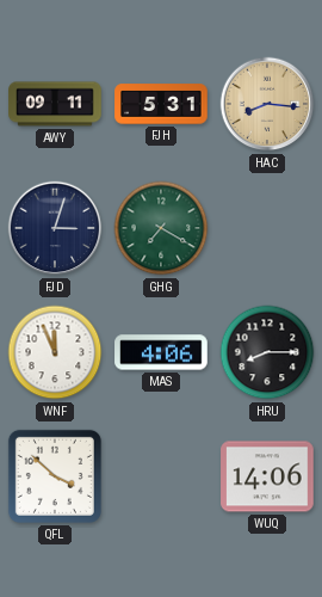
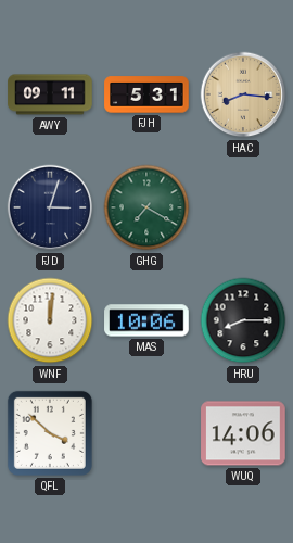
WNF: 11:56 -> 12:01 (50, 320)
MAS: 4:06 -> 10:06 (146, 320)
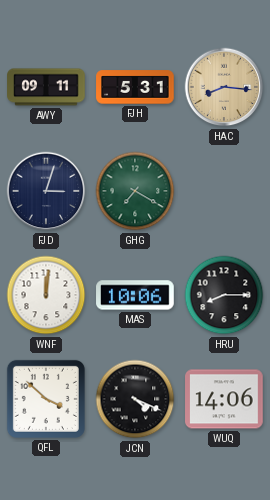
JCN: none -> 4:19 (135, 399)
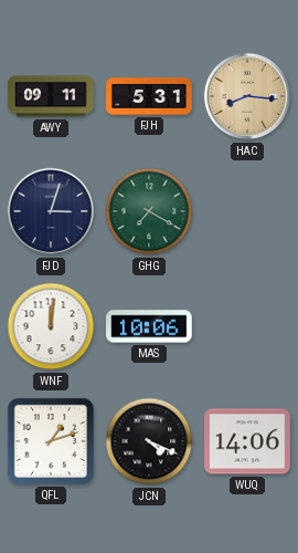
HRU: 8:15 -> none (224, 295)
QFL: 3:52 -> 1:12 (51, 441)
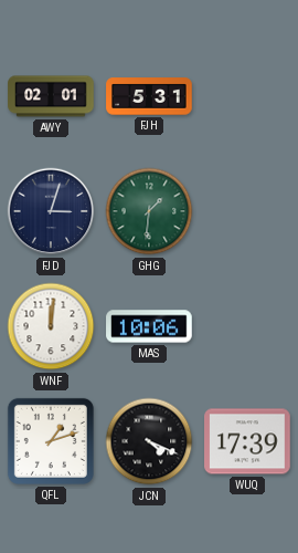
AWY: 09:11 -> 02:01 (51, 96)
HAC: 8:16 -> none (247, 96)
GHG: 7:20 -> 1:31 (149, 211)
WUQ: 14:06 -> 17:39 (247, 441)
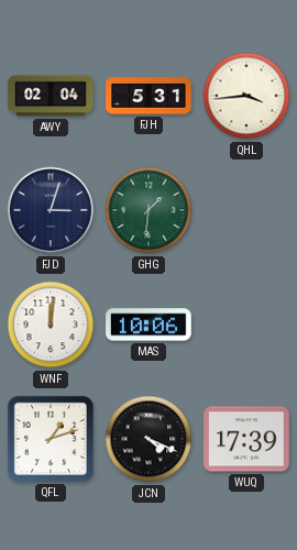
AWY: 02:01 -> 02:04 (51, 96)
QHL: none -> 3:44 (246, 96)
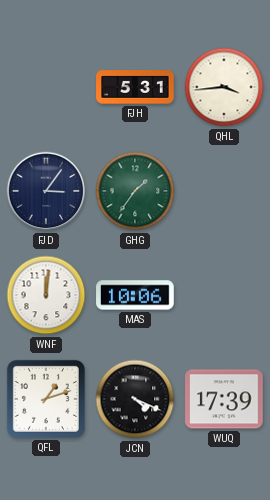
AWY: 02:04 -> none (51, 96)
FJD: 3:03 -> 3:06 (46, 191)
GHG: 1:31 -> 1:36 (135, 191)
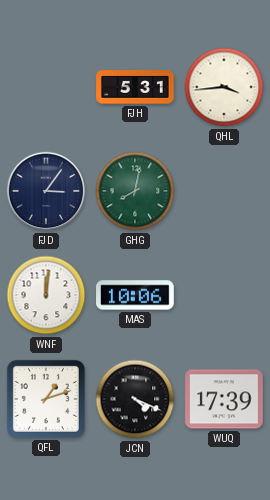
GHG: 1:36 -> 8:02 (135, 191)
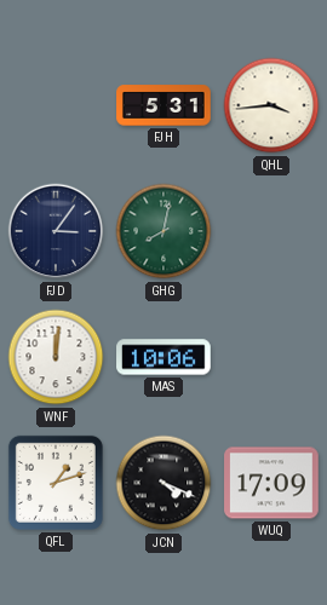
WUQ: 17:39 -> 17:09 (271, 483)
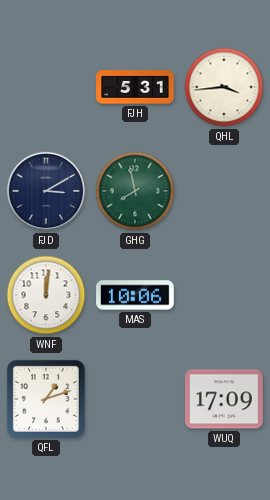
FJD: 3:06 -> 3:10 (46, 191)
GHG: 8:02 -> 7:58 (135, 191)
JCN: 4:19 -> none (163, 483)
